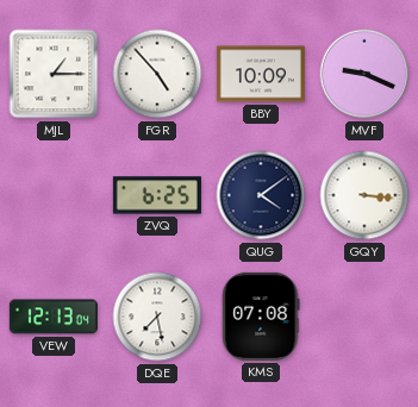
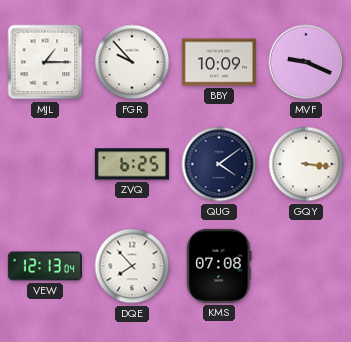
FGR: 4:53 -> 9:53 (132, 62)
DQE: 7:28 -> 7:53 (132, 266)
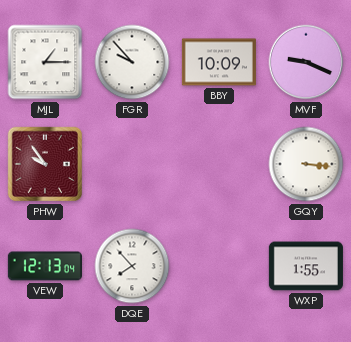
PHW: none -> 9:54 (45, 164)
ZVQ: 6:25 -> none (132, 164)
QUG: 4:09 -> none (219, 164)
KMS: 07:08 -> none (219, 266)
WXP: none -> 1:55 (306, 266)
